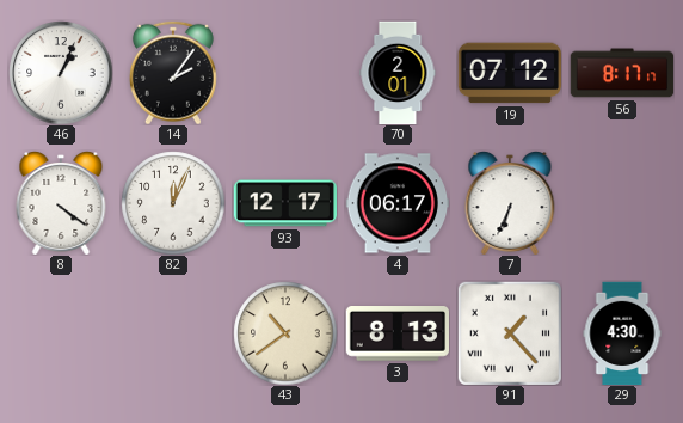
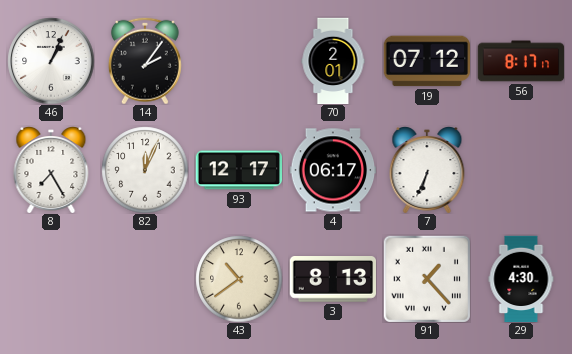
8: 4:21 -> 7:25 (51, 170)
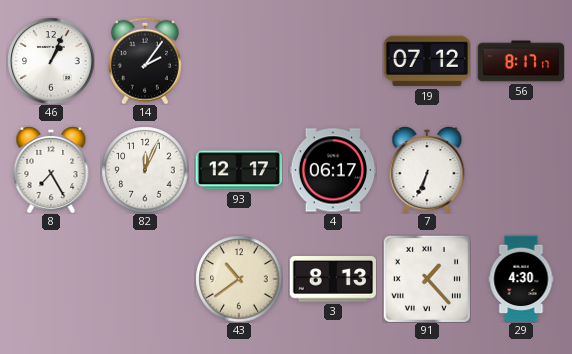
70: 2:01 -> none (333, 61)
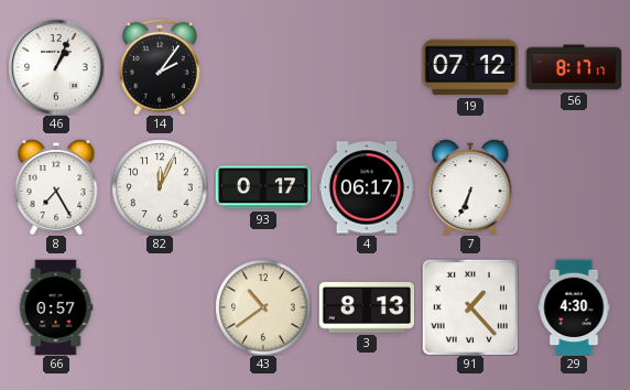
93: 12:17 -> 0:17 (262, 187)
66: none -> 0:57 (56, 307)
